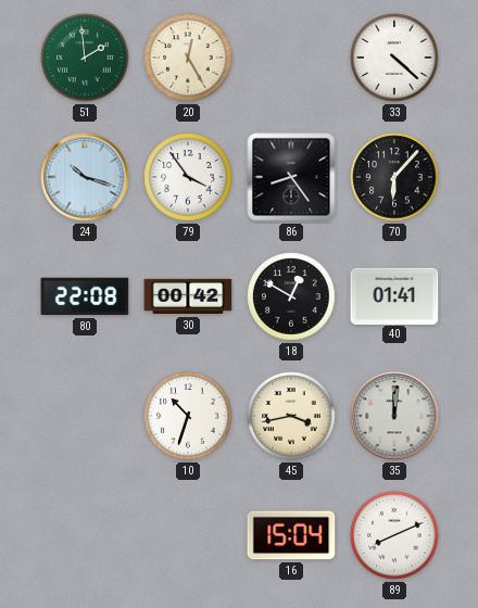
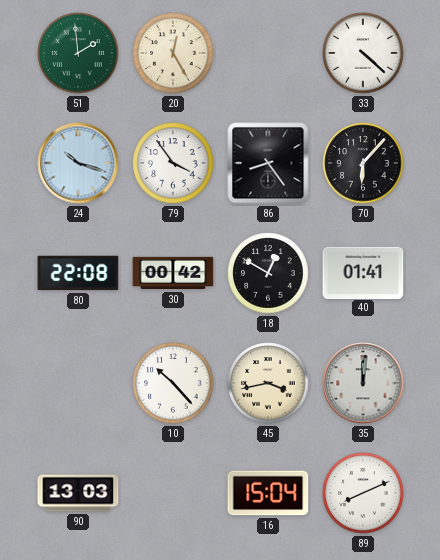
10: 10:33 -> 10:23 (173, 383)
90: none -> 13:03 (78, 493)
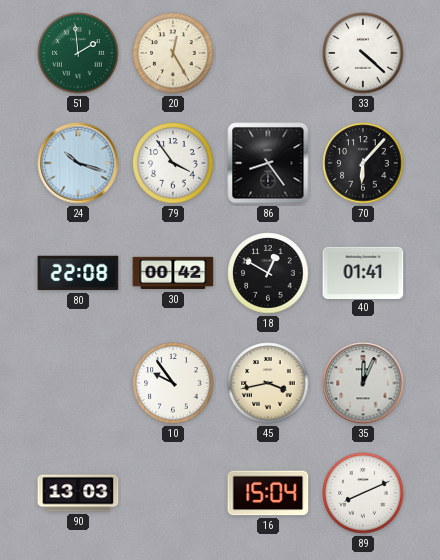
10: 10:23 -> 9:54 (173, 383)
35: 12:01 -> 12:04 (363, 383)
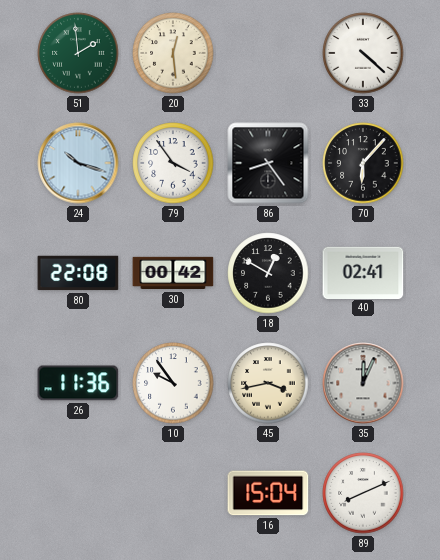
20: 12:25 -> 12:29 (173, 53)
40: 01:41 -> 02:41 (363, 272)
26: none -> 11:36 (78, 383)
90: 13:03 -> none (78, 493)
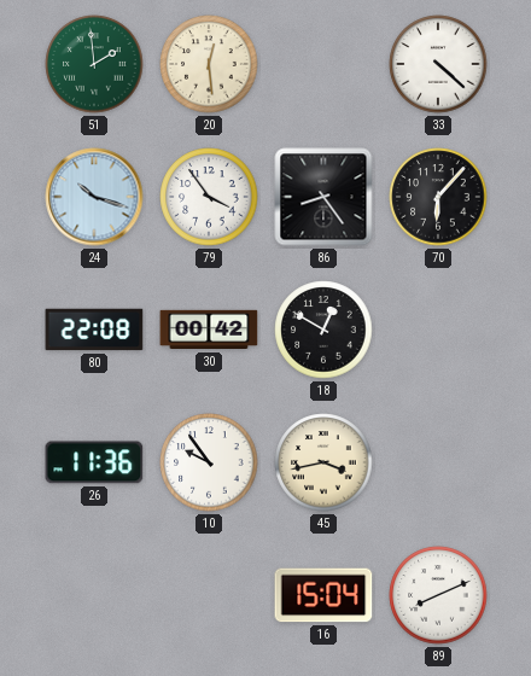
40: 02:41 -> none (363, 272)
35: 12:04 -> none (363, 383)
